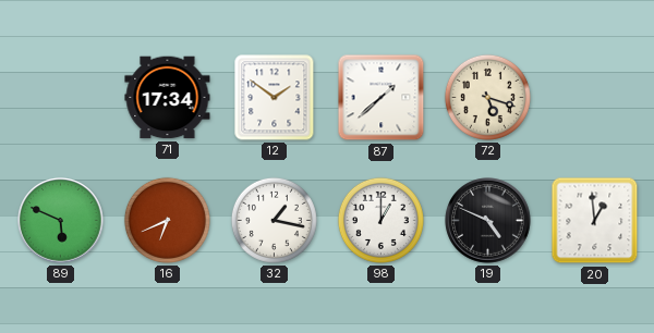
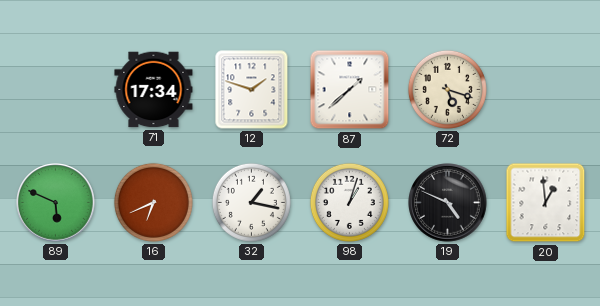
12: 1:51 -> 1:48 (252, 90)
98: 1:00 -> 1:03 (349, 202)
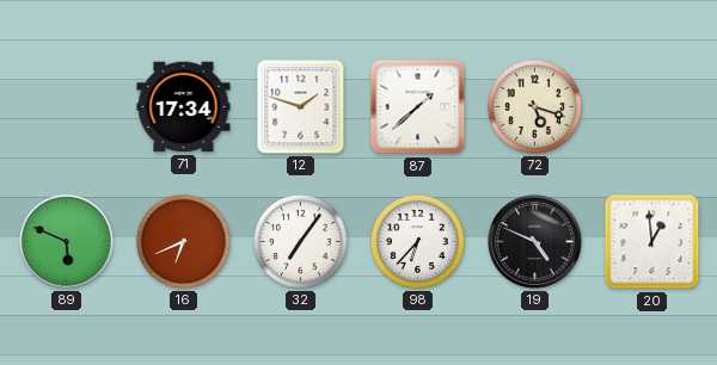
32: 1:17 -> 7:06 (300, 241)
98: 1:03 -> 6:37 (417, 241)
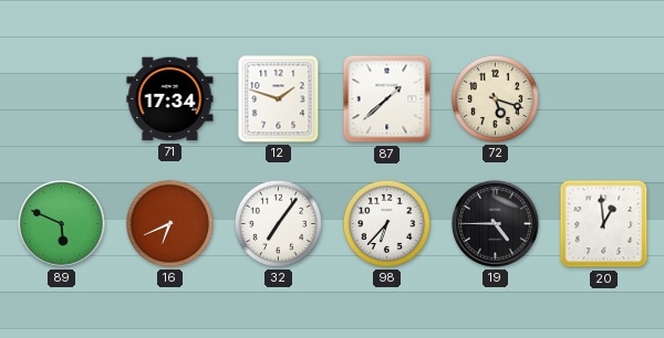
19: 4:49 -> 4:45 (496, 224)
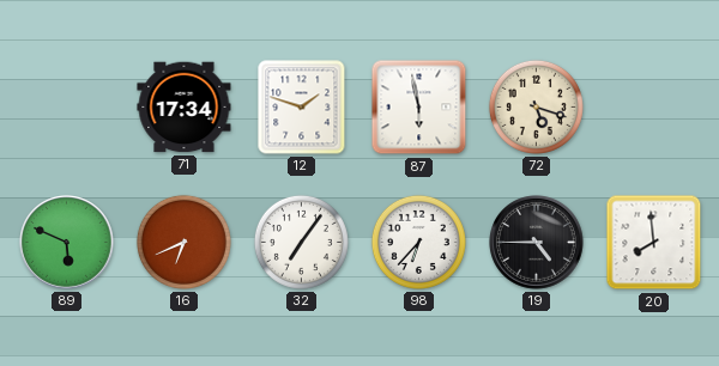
87: 1:38 -> 5:58 (419, 108)
20: 12:59 -> 7:59 (654, 243)
